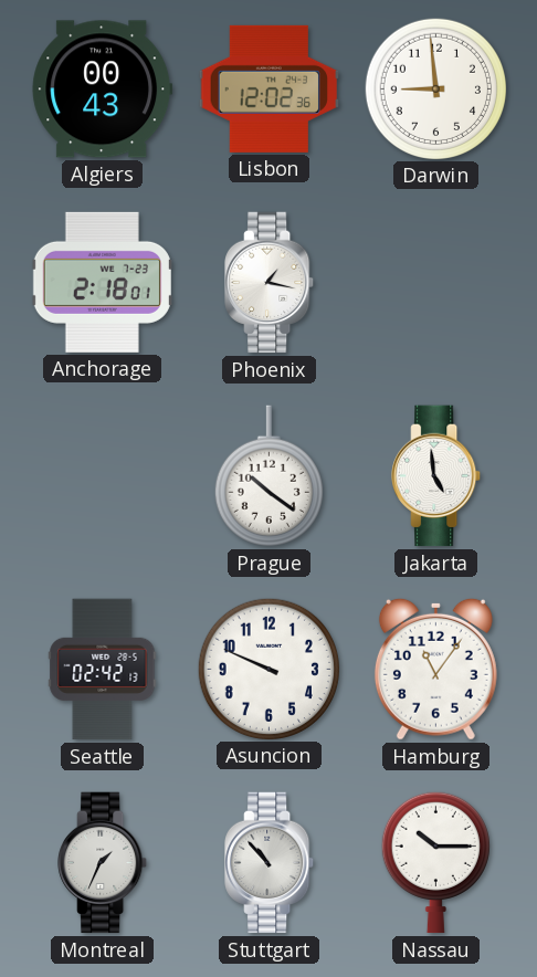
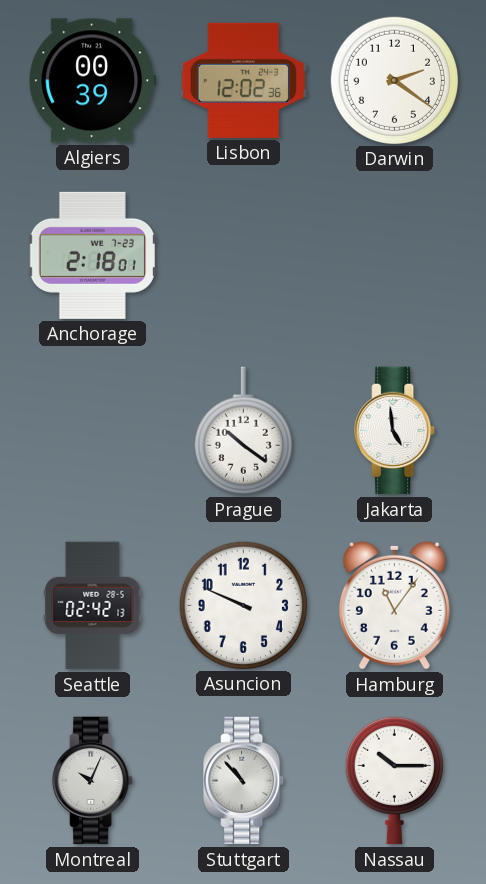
Algiers: 00:43 -> 00:39 (93, 81)
Darwin: 8:59 -> 2:21 (394, 80)
Phoenix: 1:17 -> none (270, 283)
Montreal: 1:34 -> 10:04 (93, 781)
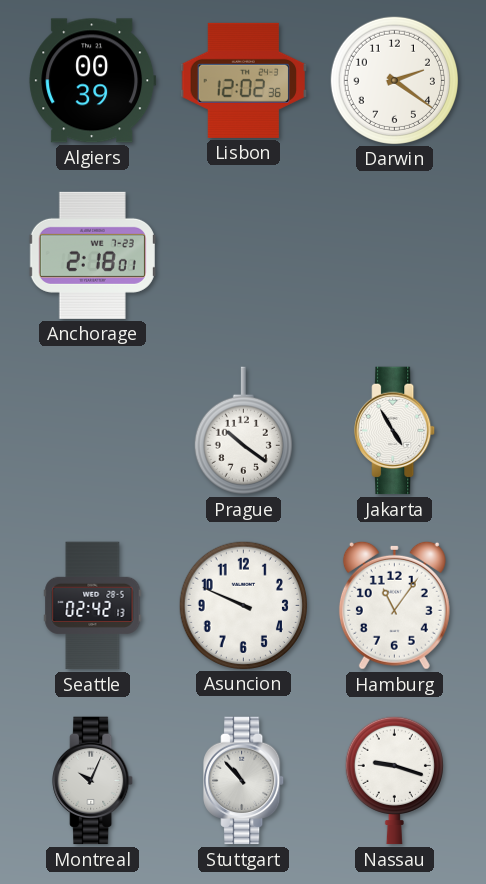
Jakarta: 4:59 -> 4:55 (395, 431)
Nassau: 10:15 -> 9:18 (394, 780)
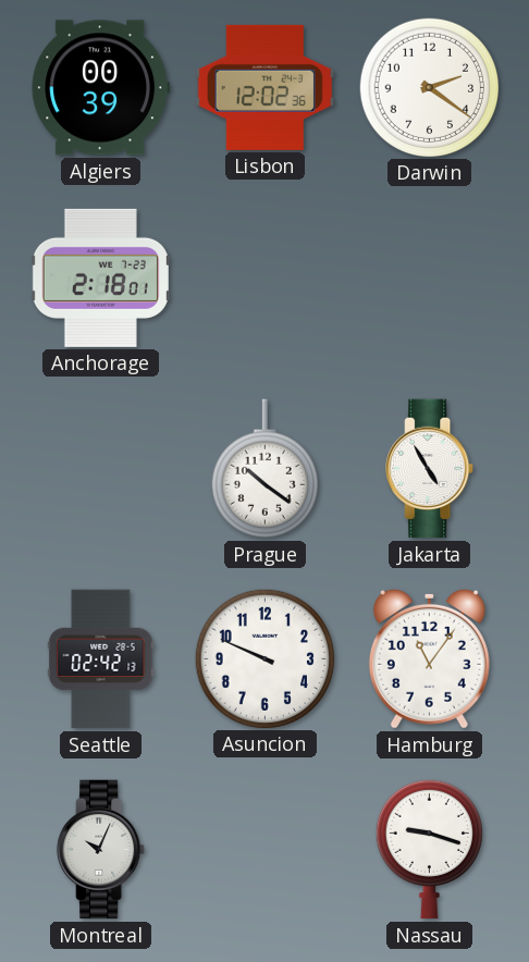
Stuttgart: 10:53 -> none (244, 781)
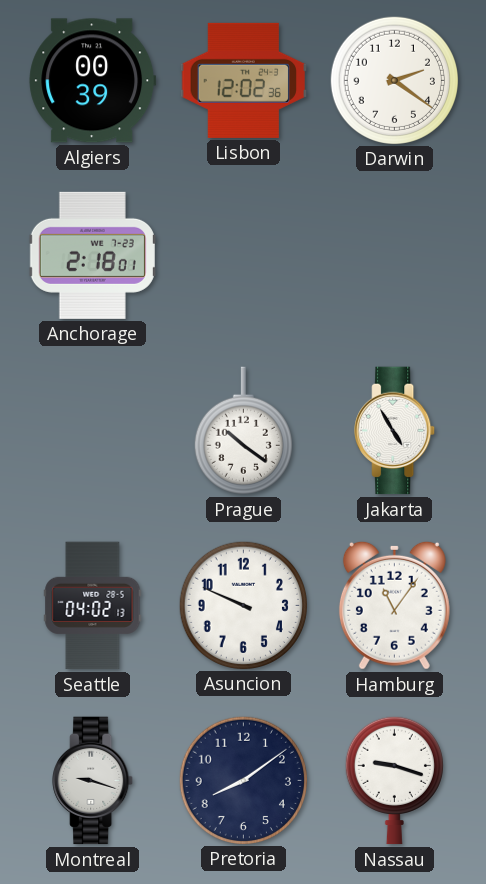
Seattle: 02:42 -> 04:02 (93, 606)
Montreal: 10:04 -> 9:18 (93, 781)
Pretoria: none -> 8:09 (243, 780)
